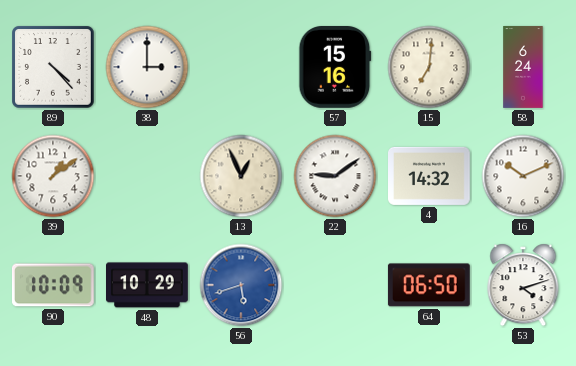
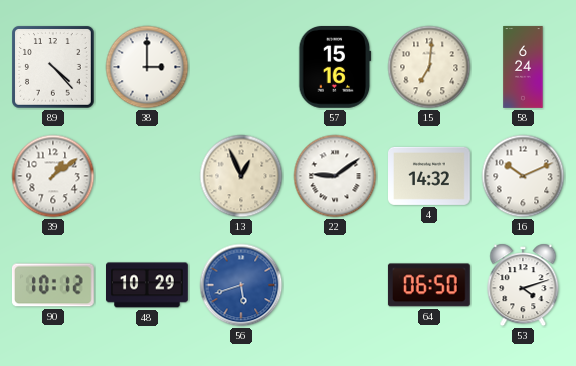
90: 10:09 -> 10:12 (53, 285)
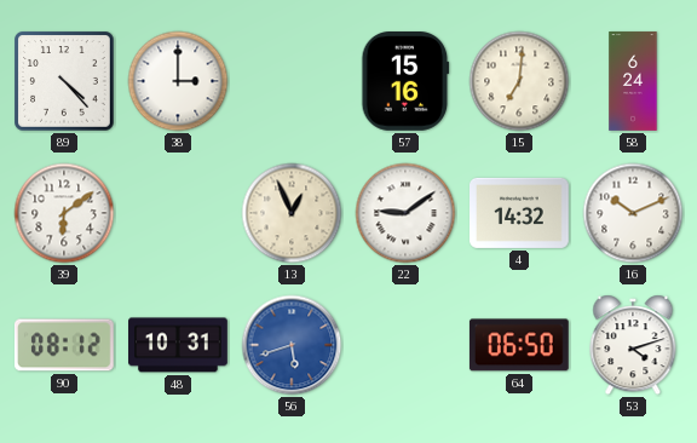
39: 1:09 -> 6:09 (64, 213)
90: 10:12 -> 08:12 (64, 345)
48: 10:29 -> 10:31 (179, 345)
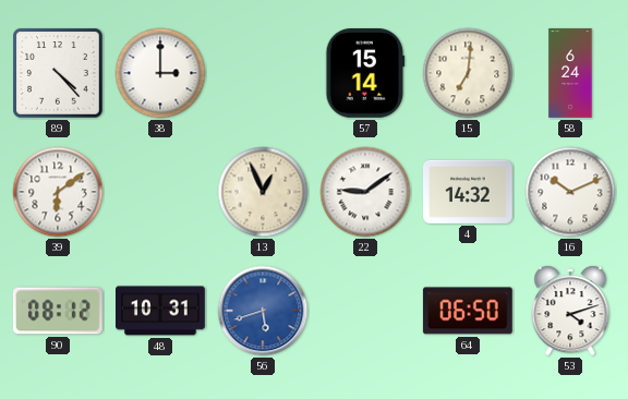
57: 15:16 -> 15:14 (365, 74)
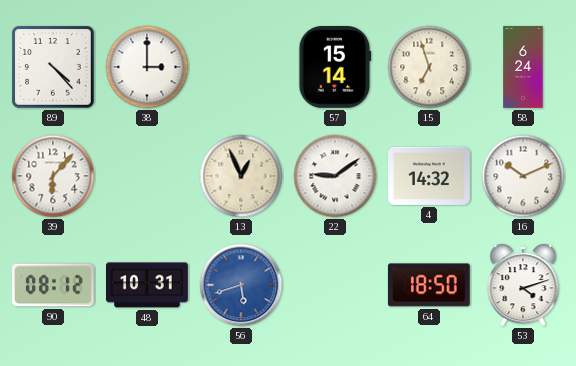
15: 7:01 -> 6:57 (429, 67)
39: 6:09 -> 6:07 (53, 176)
64: 06:50 -> 18:50 (429, 285)
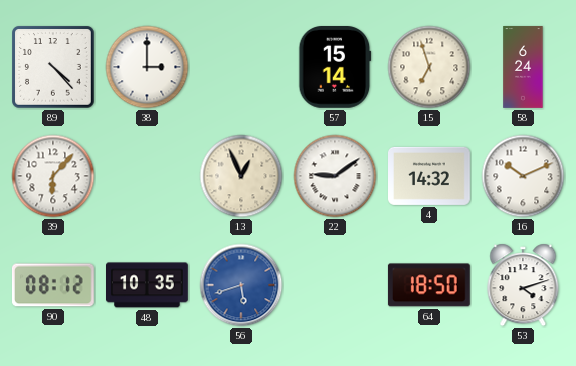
48: 10:31 -> 10:35 (148, 285)
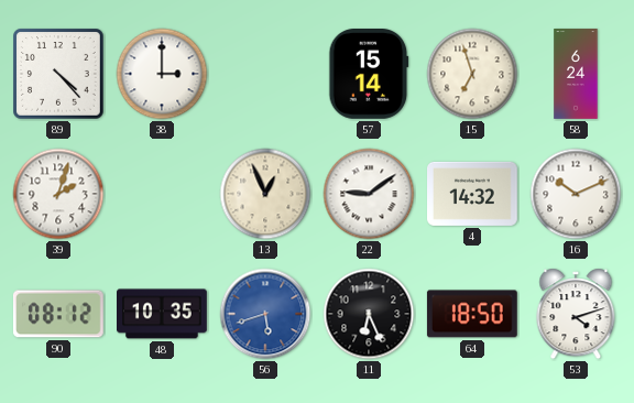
39: 6:07 -> 2:03 (58, 194)
11: none -> 6:26 (369, 314)
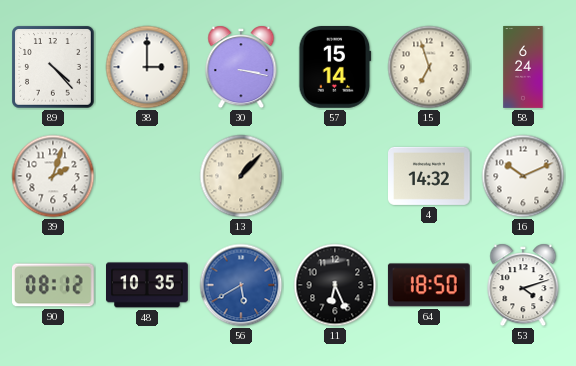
30: none -> 3:17 (241, 67)
13: 12:56 -> 1:07 (241, 176)
22: 9:09 -> none (369, 194)
56: 5:42 -> 5:40 (241, 285)
